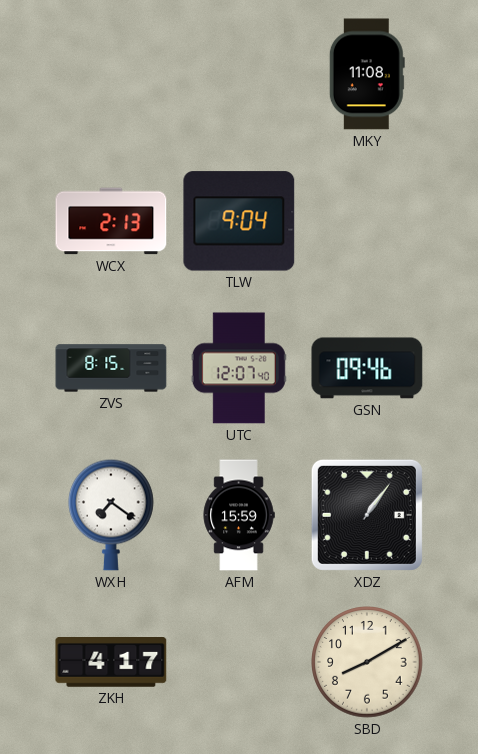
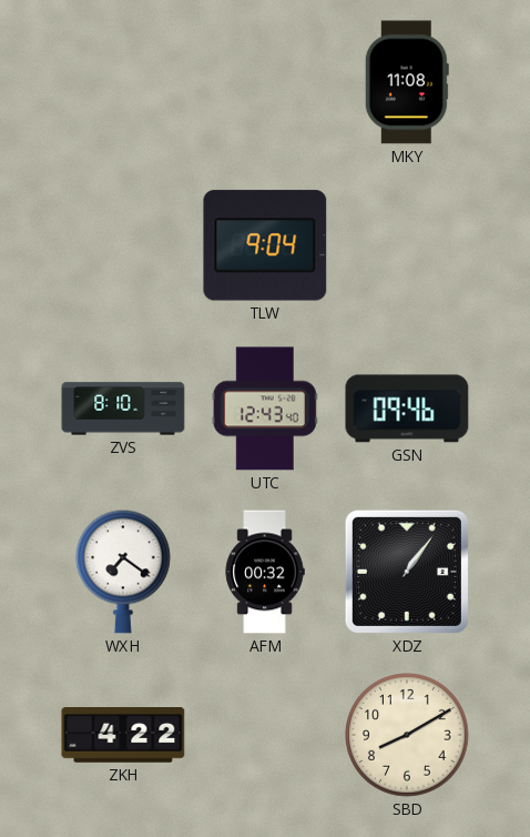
WCX: 2:13 -> none (111, 221)
ZVS: 8:15 -> 8:10 (123, 409)
UTC: 12:07 -> 12:43 (265, 409)
AFM: 15:59 -> 00:32 (265, 572)
ZKH: 4:17 -> 4:22 (123, 736)
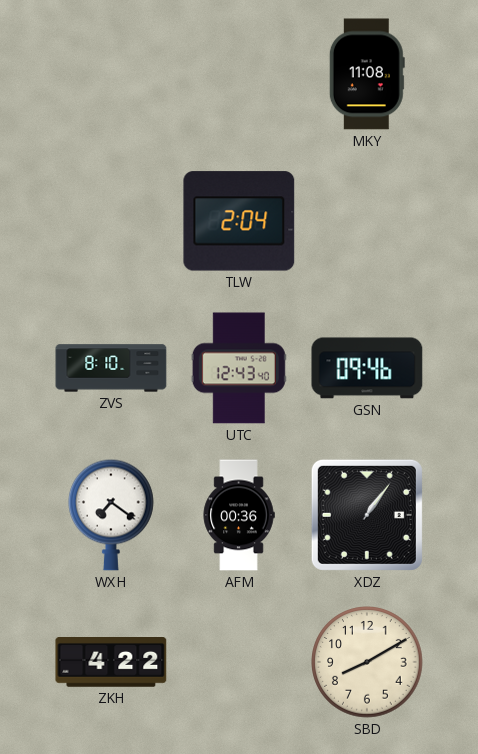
TLW: 9:04 -> 2:04 (239, 221)
AFM: 00:32 -> 00:36 (239, 515)
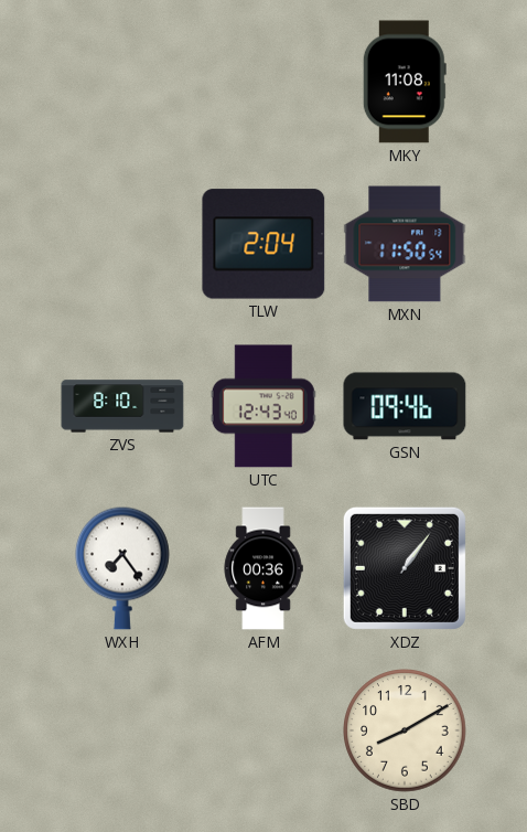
MXN: none -> 11:50 (405, 244)
WXH: 7:21 -> 7:24 (123, 568)
ZKH: 4:22 -> none (111, 663)
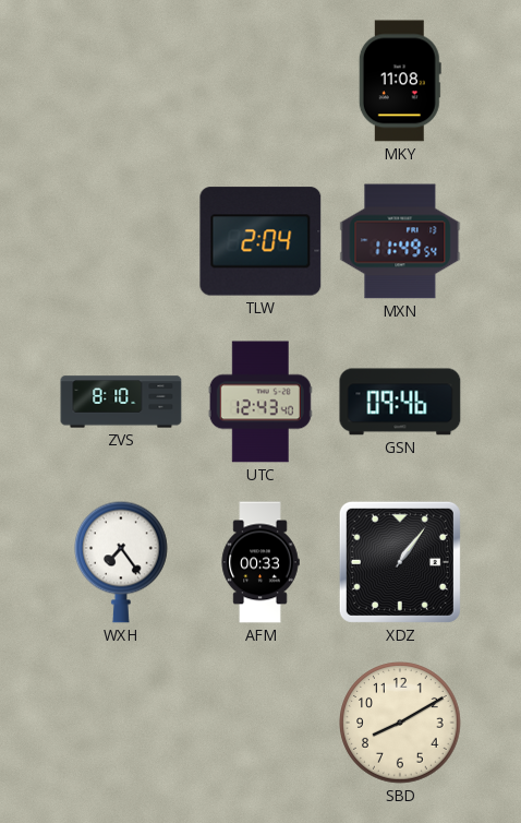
MXN: 11:50 -> 11:49 (400, 241)
AFM: 00:36 -> 00:33 (260, 562)
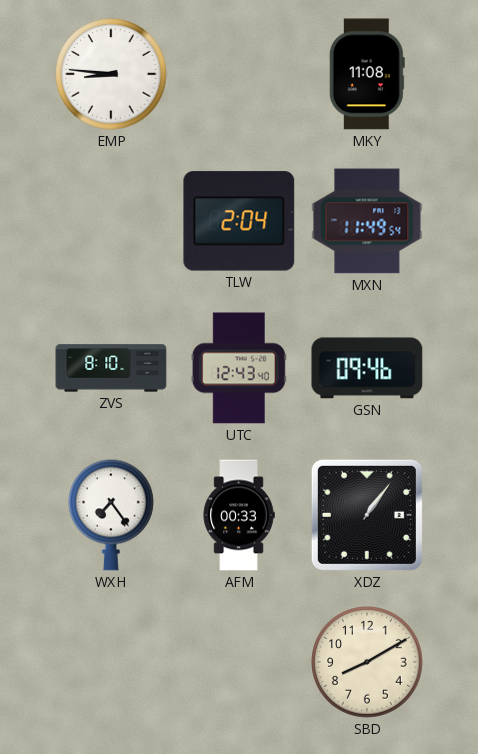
EMP: none -> 8:46 (111, 74)
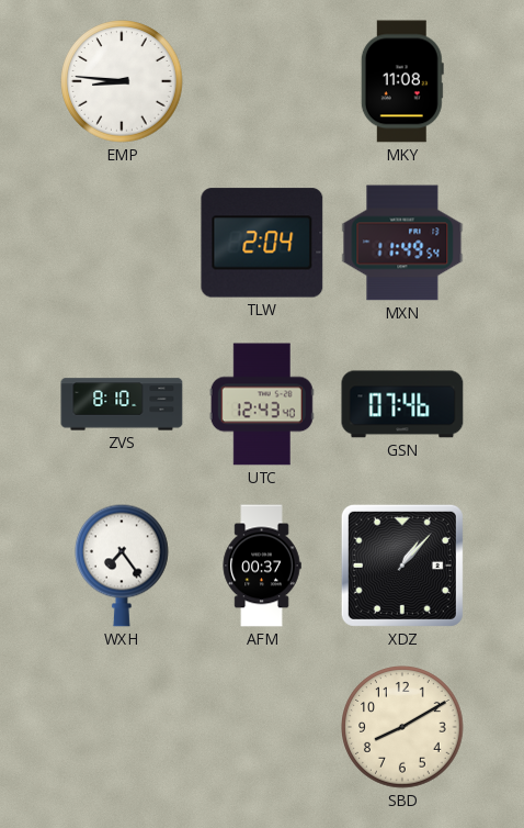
GSN: 09:46 -> 07:46 (402, 404)
AFM: 00:33 -> 00:37 (262, 566)
XDZ: 1:06 -> 1:07 (402, 566)
